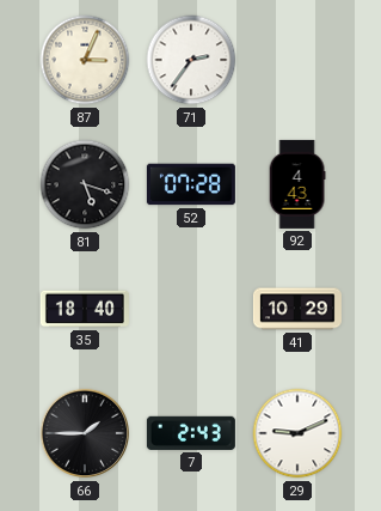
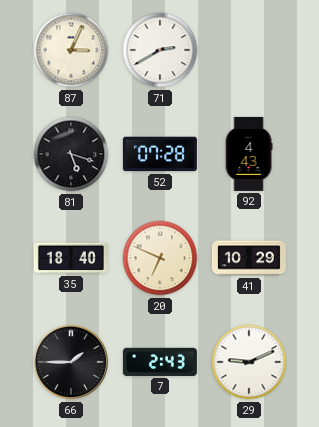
71: 2:36 -> 2:40 (160, 50)
20: none -> 6:49 (160, 258)
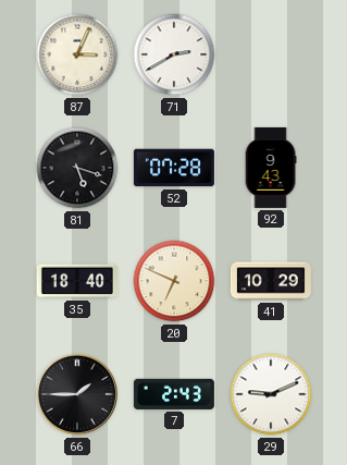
92: 4:43 -> 9:43 (271, 168)
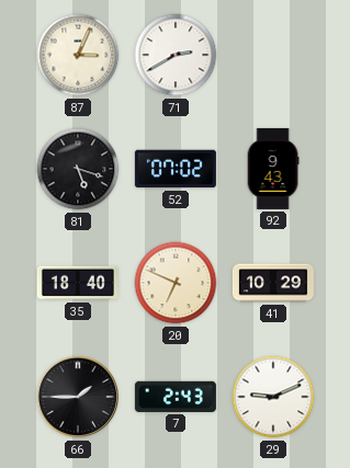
52: 07:28 -> 07:02 (176, 169)
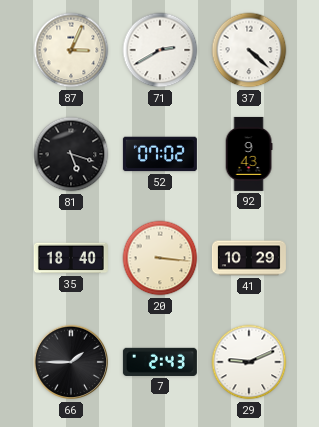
37: none -> 4:22 (249, 50)
20: 6:49 -> 3:16 (160, 258)
